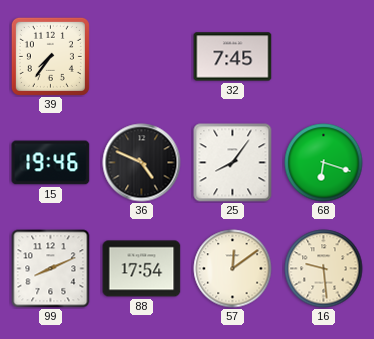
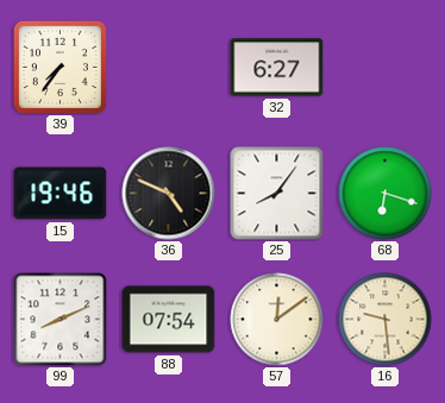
32: 7:45 -> 6:27 (277, 68)
88: 17:54 -> 07:54 (169, 320)
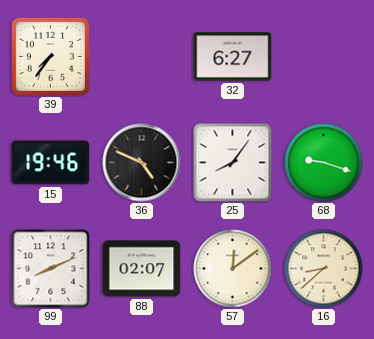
68: 6:18 -> 9:18 (324, 163)
88: 07:54 -> 02:07 (142, 269)
16: 9:29 -> 8:38 (324, 269)
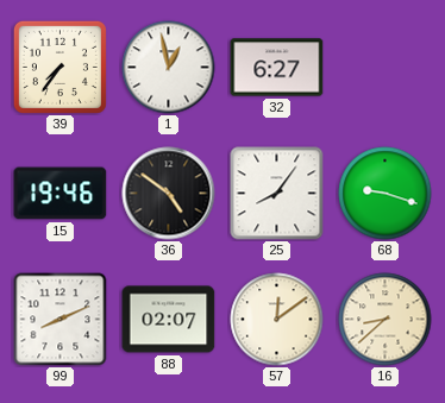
1: none -> 12:58 (169, 68)
36: 4:49 -> 4:51 (169, 194)
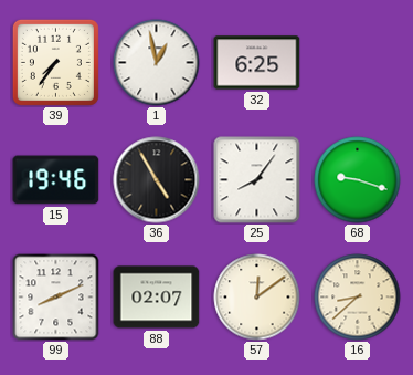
32: 6:27 -> 6:25 (257, 63)
36: 4:51 -> 4:55 (157, 180)
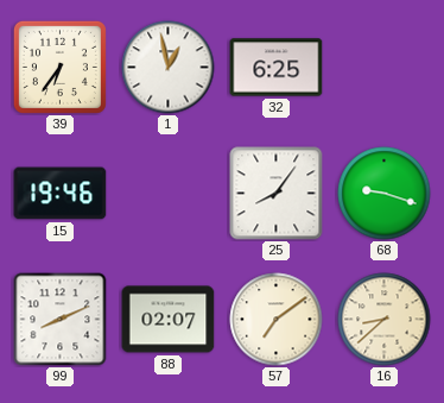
39: 7:36 -> 6:36 (59, 67)
36: 4:55 -> none (157, 180)
57: 12:09 -> 7:09 (277, 320)
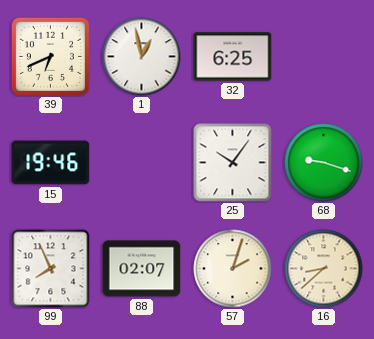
39: 6:36 -> 6:41 (50, 56)
25: 8:06 -> 10:06 (233, 163)
99: 8:11 -> 7:56 (51, 269)
57: 7:09 -> 2:03 (233, 269)
